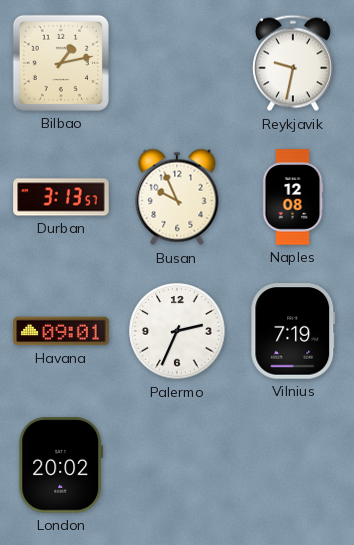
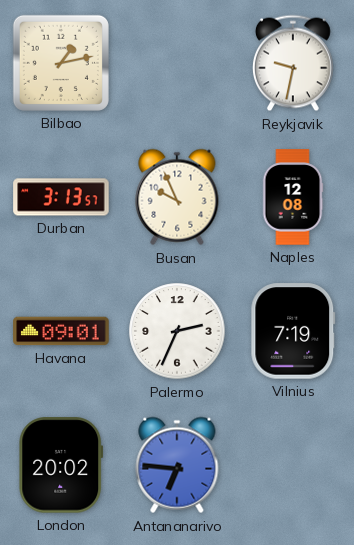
Antananarivo: none -> 6:46 (177, 465)
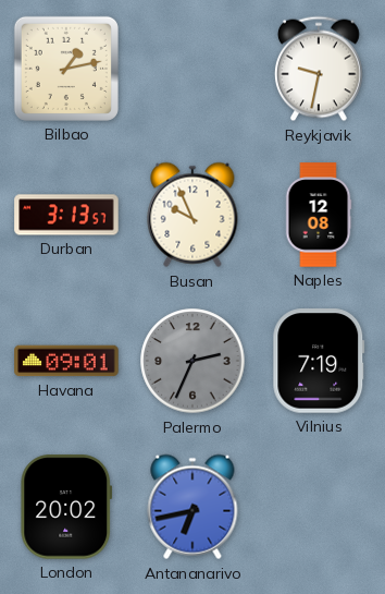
Palermo dial: white -> grey (192, 361)
Antananarivo: 6:46 -> 6:43 (192, 507)
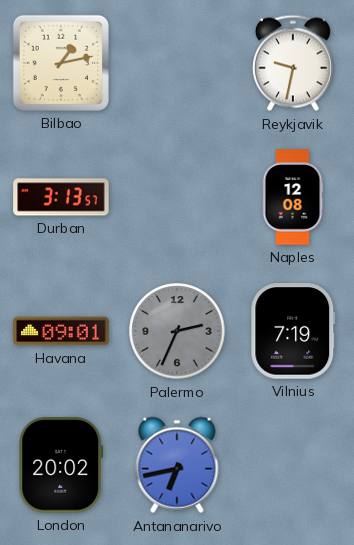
Busan: 9:56 -> none (192, 215)
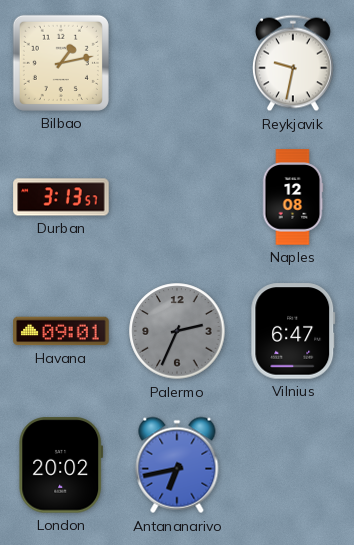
Vilnius: 7:19 -> 6:47 (293, 331)
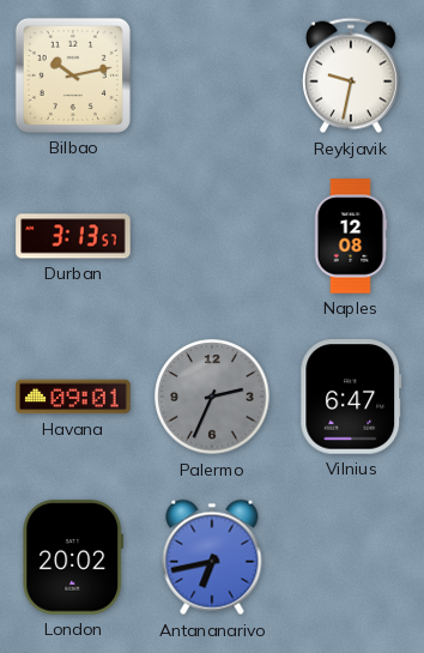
Bilbao: 1:13 -> 10:13 (73, 75)
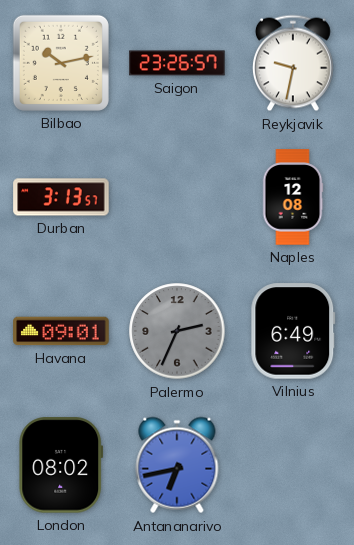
Saigon: none -> 23:26 (177, 63)
Vilnius: 6:47 -> 6:49 (293, 331)
London: 20:02 -> 08:02 (61, 465)
